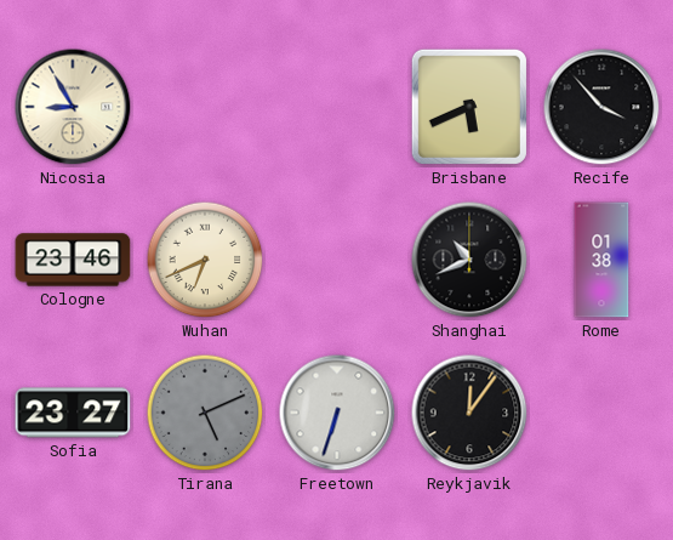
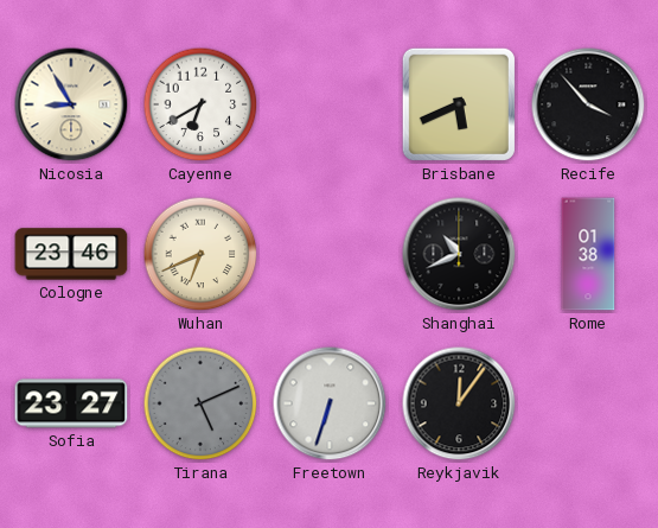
Cayenne: none -> 6:40 (200, 104)
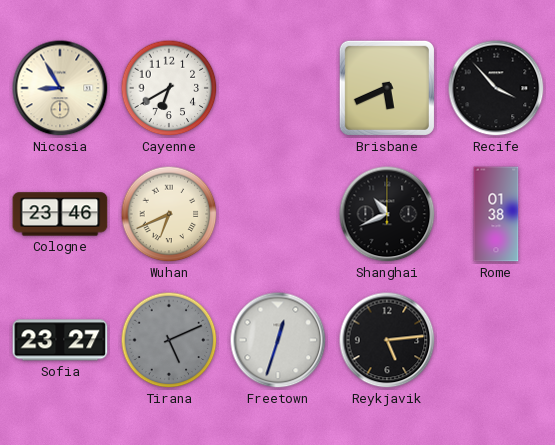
Freetown: 6:33 -> 12:33 (278, 340)
Reykjavik: 12:06 -> 5:14 (387, 340)
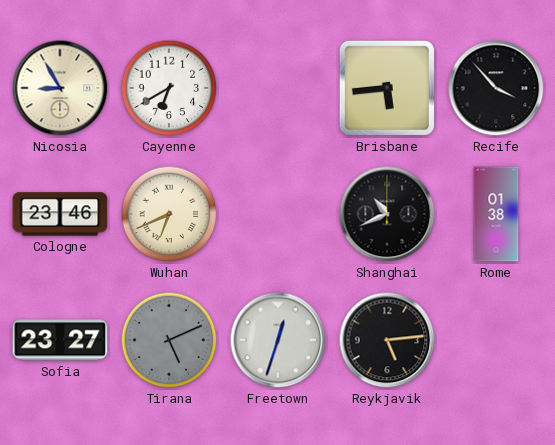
Brisbane: 5:41 -> 5:44 (387, 88)
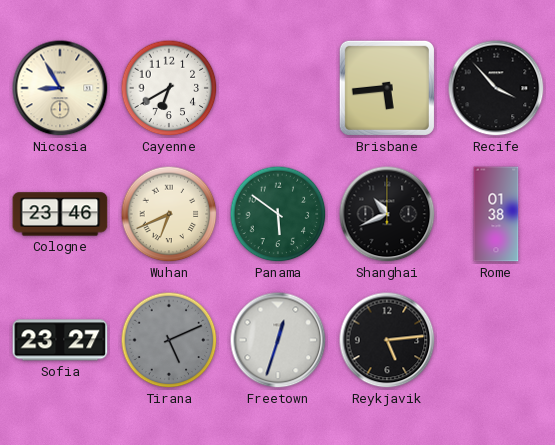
Panama: none -> 5:51 (278, 214)
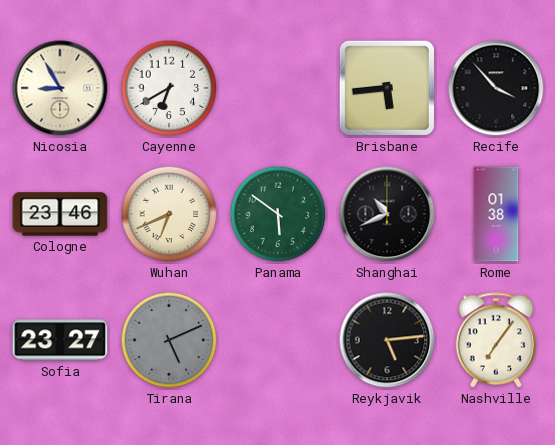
Freetown: 12:33 -> none (278, 340)
Nashville: none -> 7:06 (496, 340)
